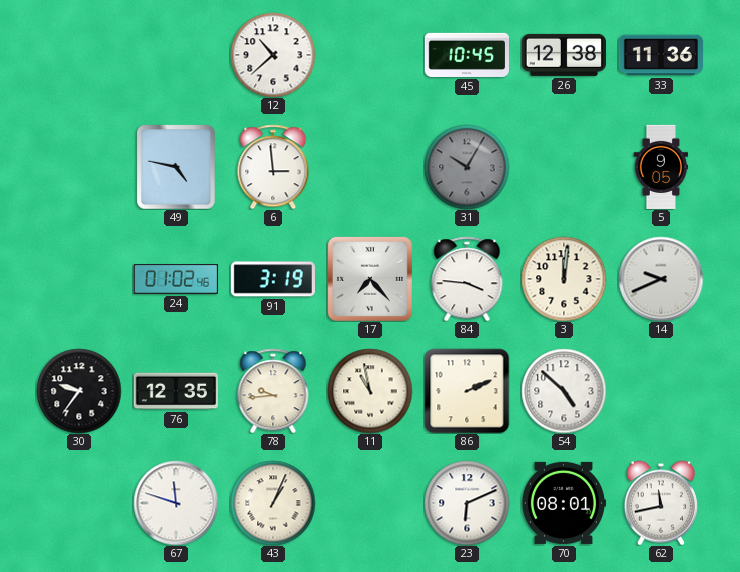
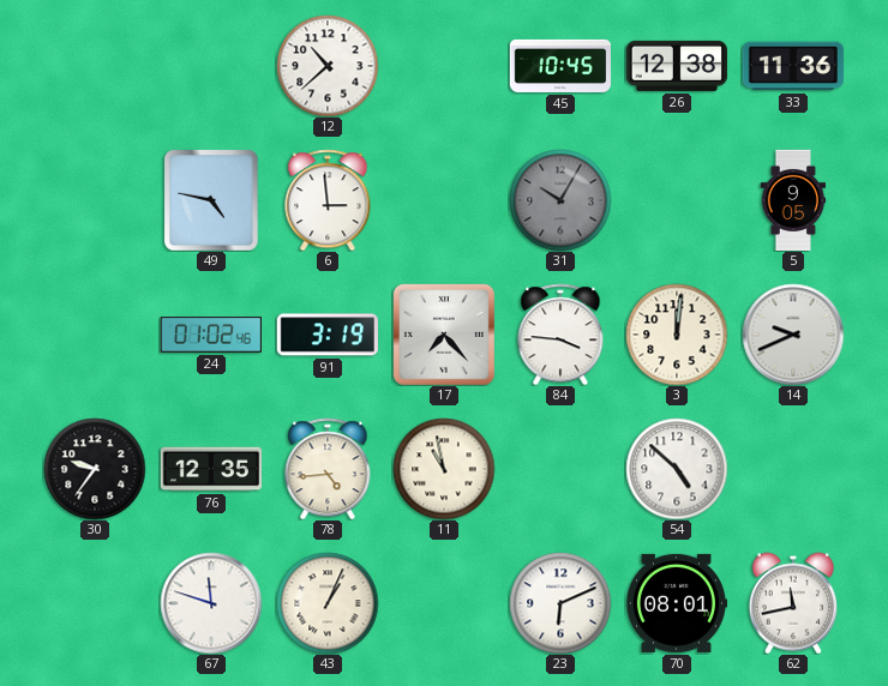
78: 9:44 -> 4:44 (328, 469)
86: 2:11 -> none (467, 391)
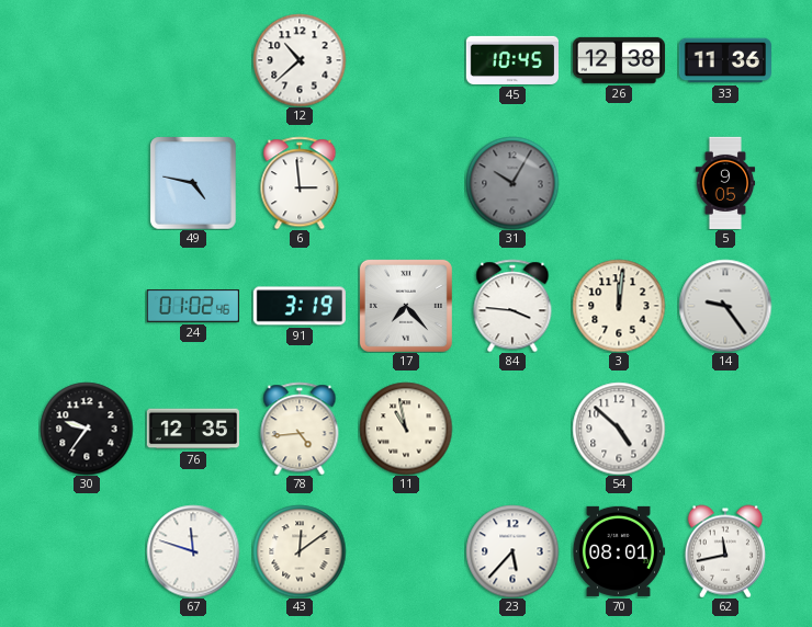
14: 9:41 -> 9:24 (725, 306)
43: 1:04 -> 12:09 (300, 551)
23: 6:11 -> 5:37 (512, 551)
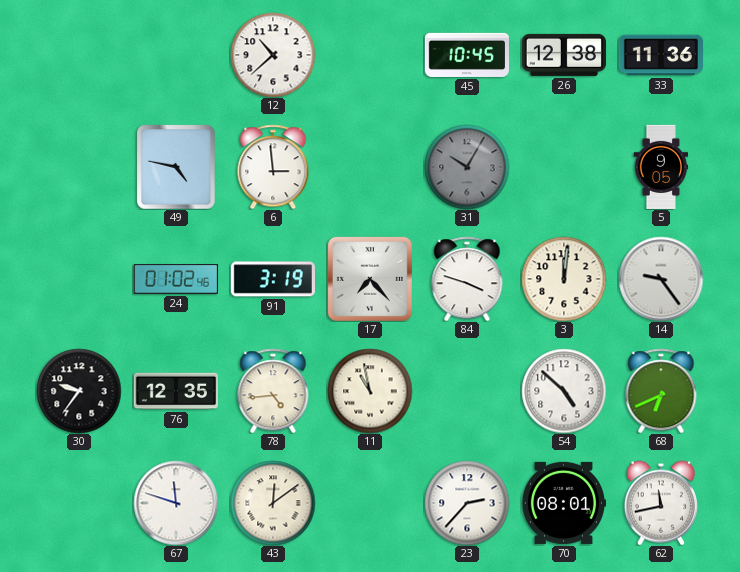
84: 3:46 -> 3:48 (467, 279)
68: none -> 6:41 (661, 391)
23: 5:37 -> 2:37 (467, 503)
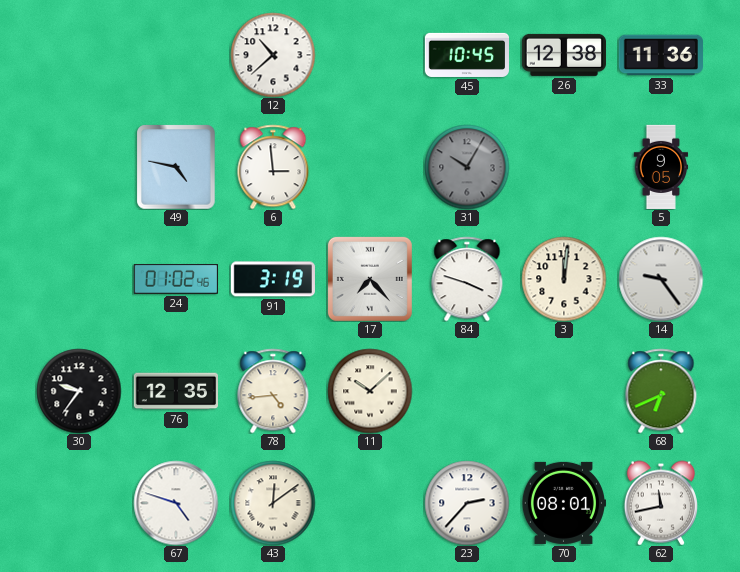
11: 10:58 -> 10:08 (370, 391)
54: 4:52 -> none (564, 391)
67: 11:48 -> 4:48 (176, 503)
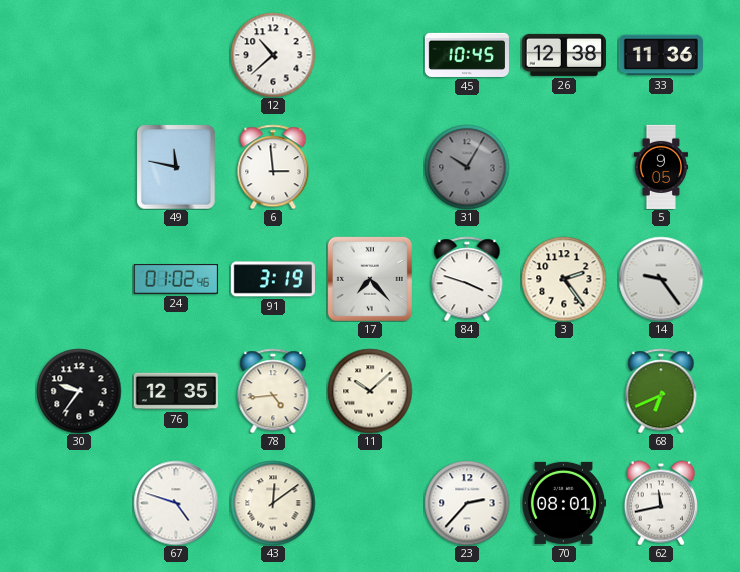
49: 4:47 -> 11:47 (176, 167)
3: 12:01 -> 2:24 (564, 279)
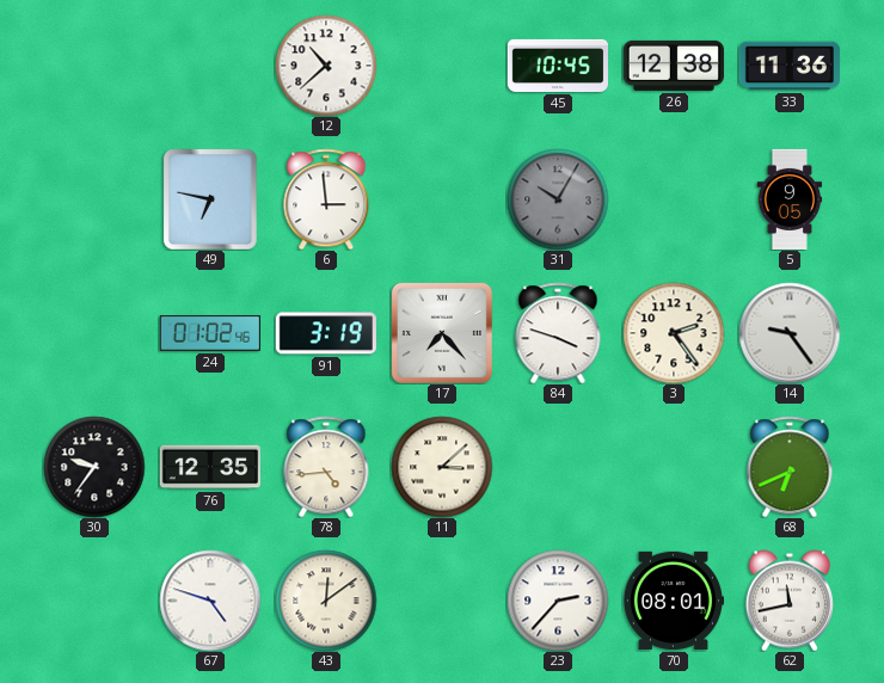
49: 11:47 -> 6:47 (210, 199)
11: 10:08 -> 3:08 (442, 467)
